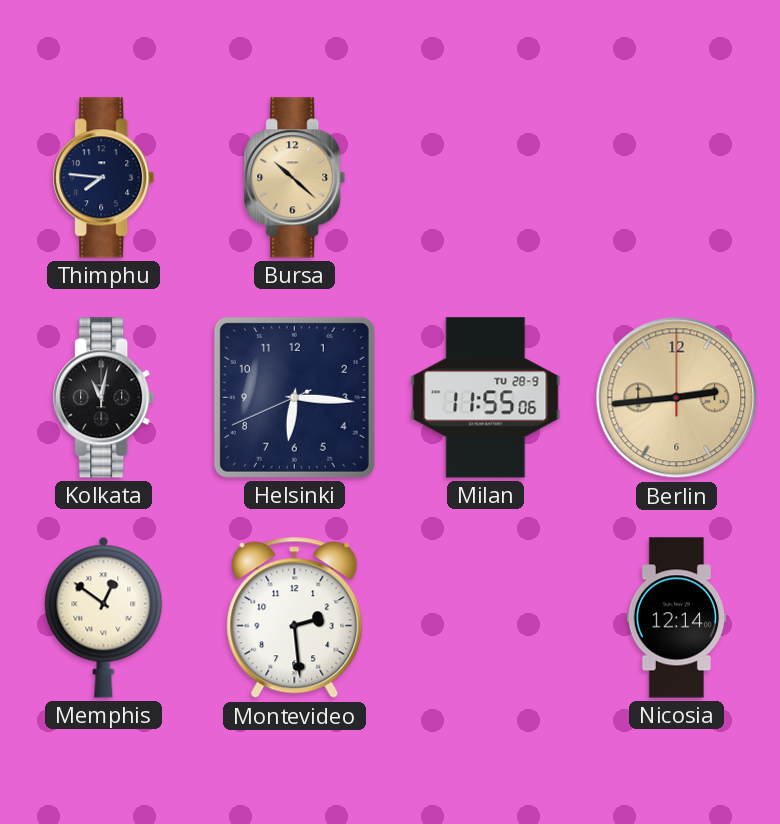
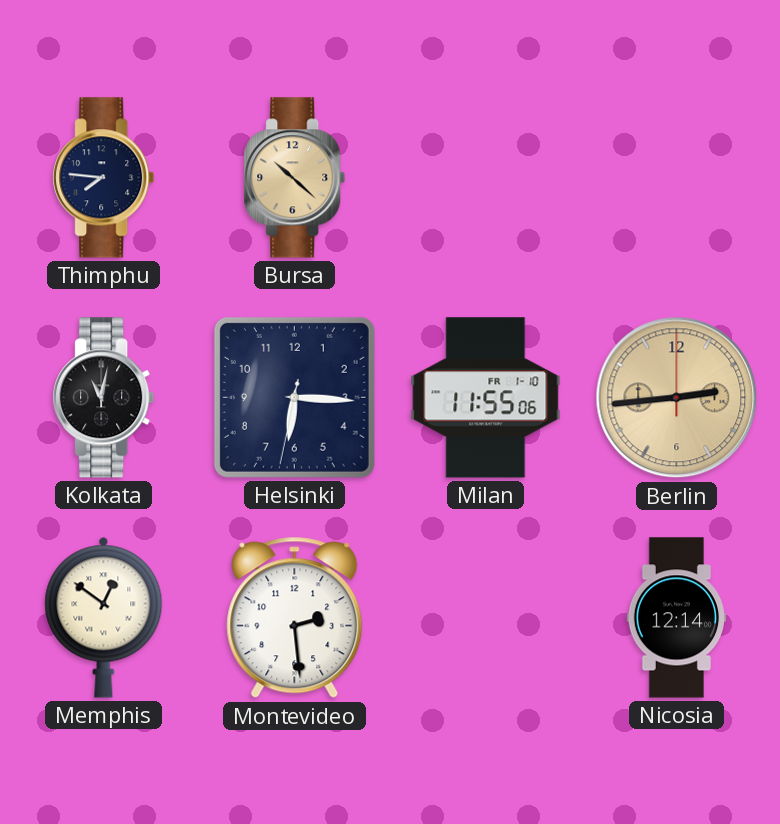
Helsinki: 6:15:41 -> 6:15:32 (294, 397)
Milan date: TU 28-9 -> FR 1-10 (486, 398)
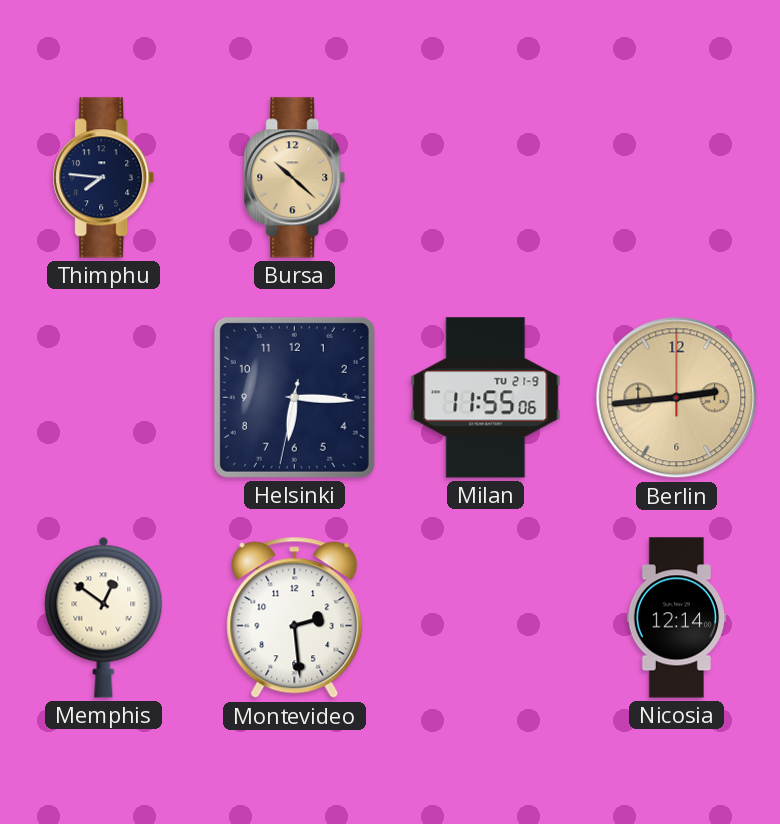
Kolkata: 11:02 -> none (104, 398)
Milan date: FR 1-10 -> TU 21-9 (486, 398)
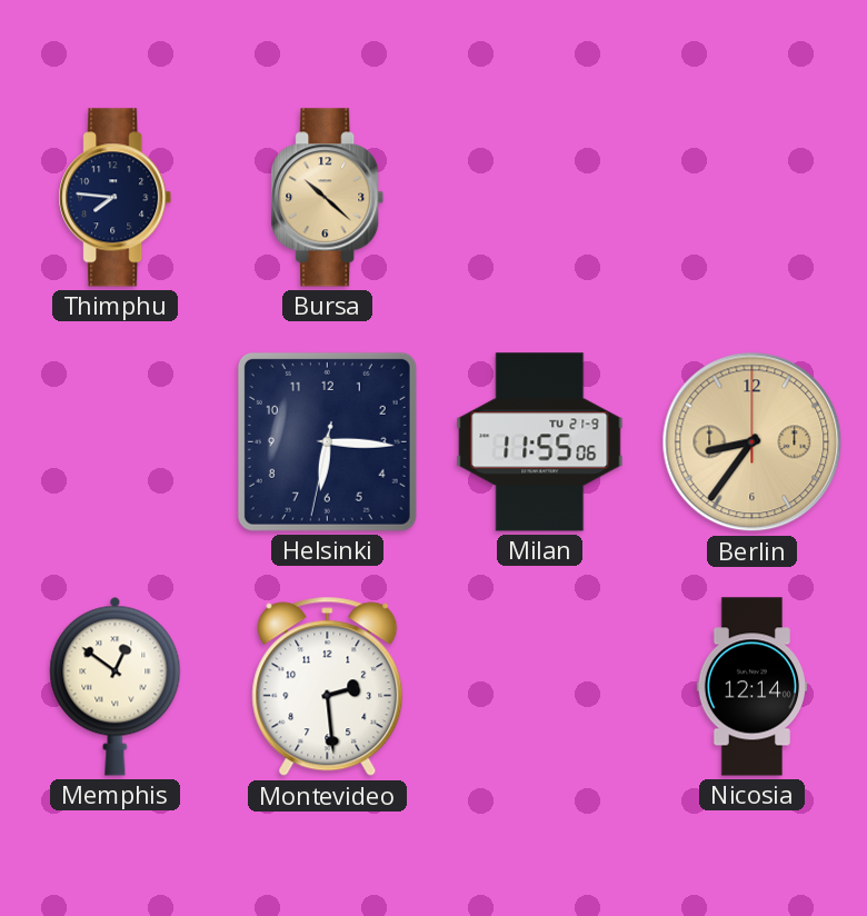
Berlin: 2:44 -> 8:36 (753, 442)
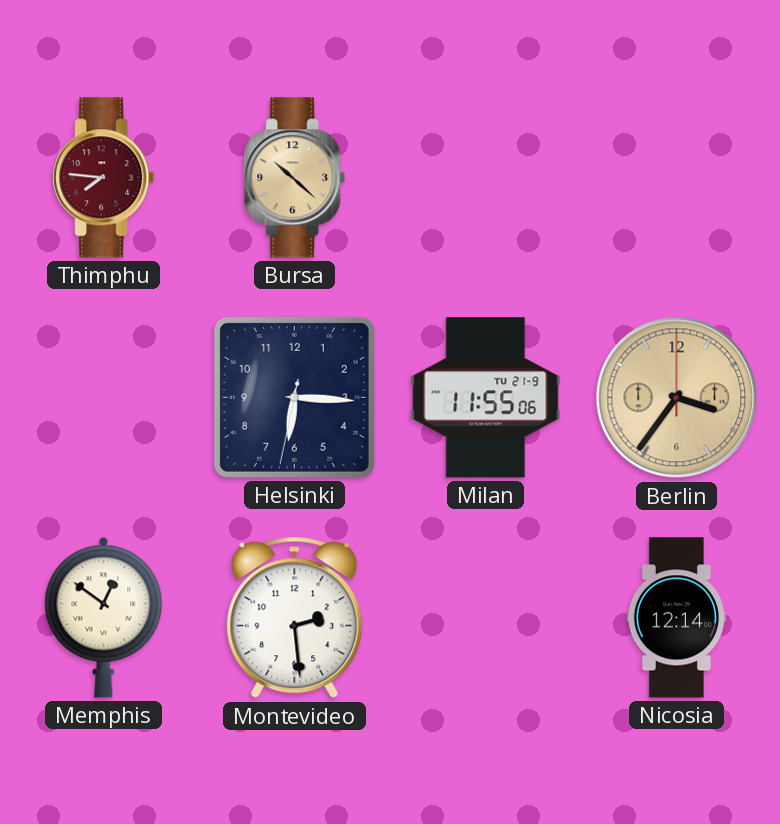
Thimphu dial: navy -> burgundy (104, 178)
Berlin: 8:36 -> 3:36 (677, 398)
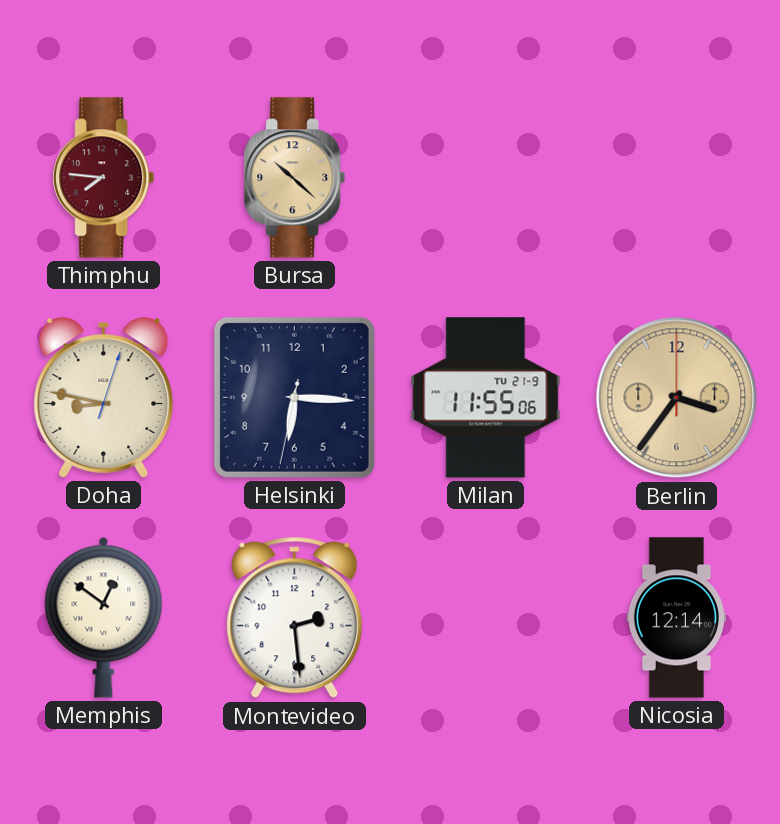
Doha: none -> 8:47 (104, 398)
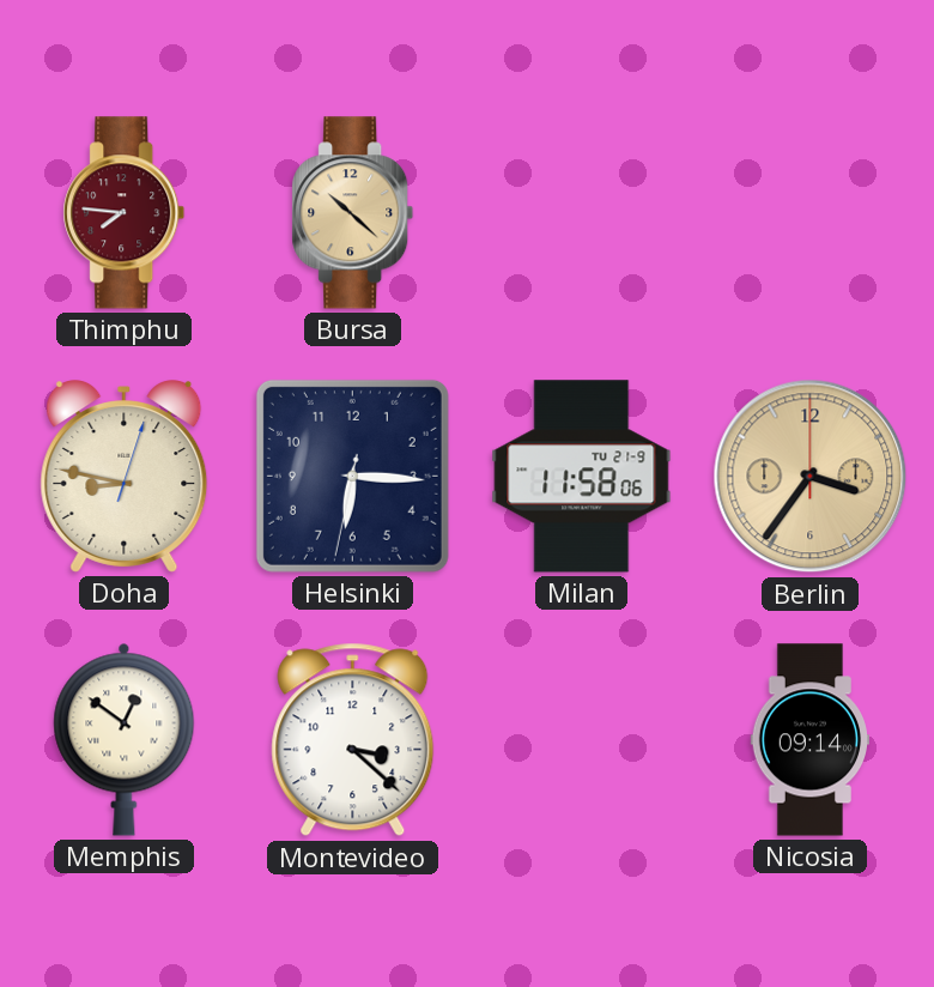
Milan: 11:55 -> 11:58 (582, 477)
Montevideo: 2:29 -> 3:22 (353, 740)
Nicosia: 12:14 -> 09:14 (811, 740)
